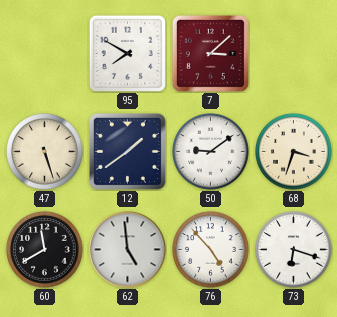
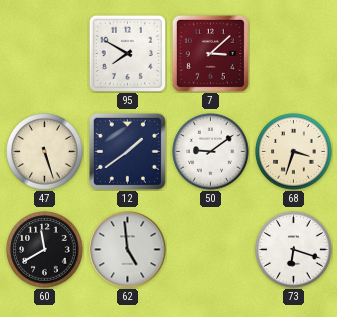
76: 4:53 -> none (211, 250)
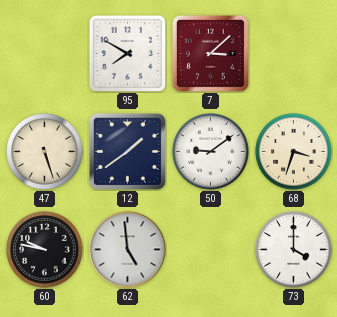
60: 11:40 -> 9:47 (45, 250)
73: 6:18 -> 4:00 (294, 250)
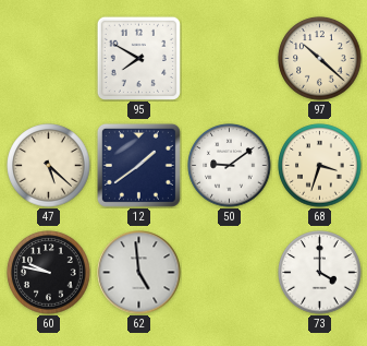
7: 3:08 -> none (210, 53)
97: none -> 10:22 (320, 59)
47: 5:27 -> 5:22 (49, 166)
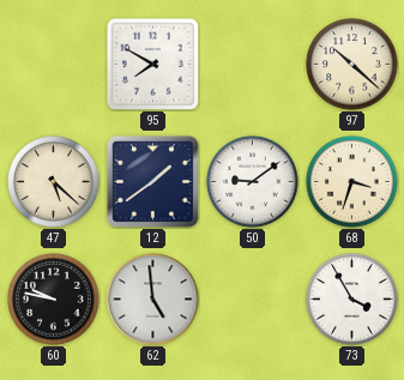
73: 4:00 -> 3:55 (352, 300)
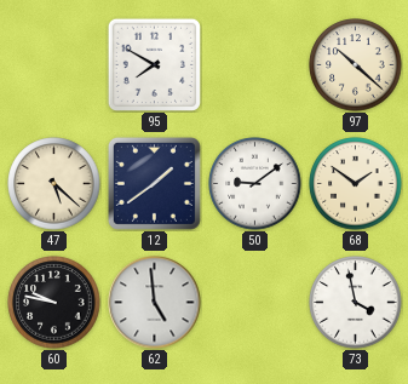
68: 3:33 -> 1:51 (356, 184)
73: 3:55 -> 3:58 (356, 303)
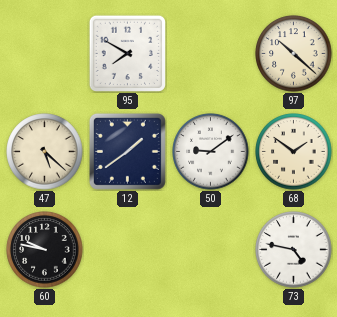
62: 4:59 -> none (155, 303)
73: 3:58 -> 4:47 (294, 250)
